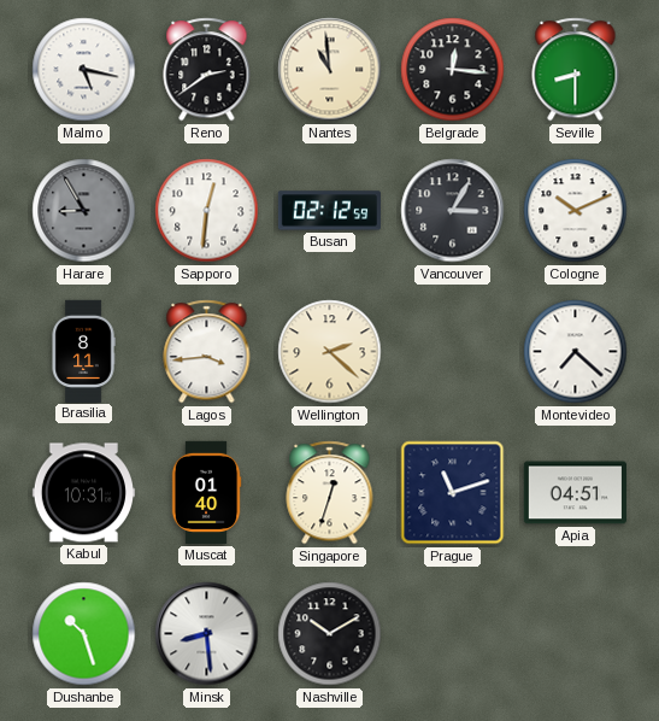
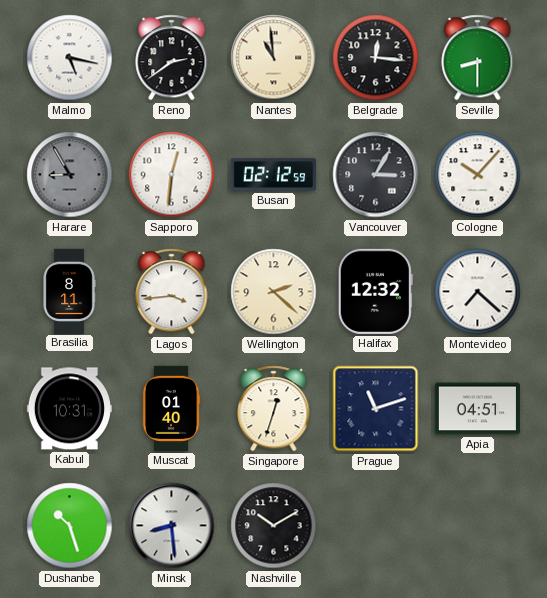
Cologne: 10:11 -> 10:07 (478, 175)
Halifax: none -> 12:32 (375, 291)
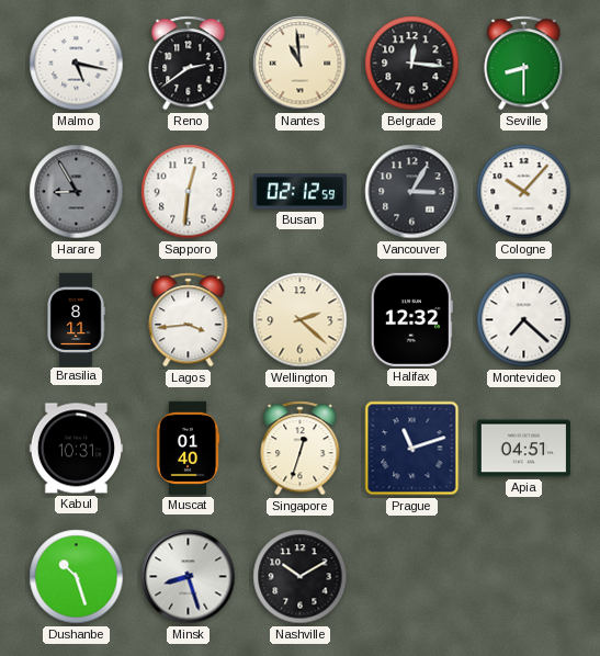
Minsk: 8:29 -> 8:27 (189, 577)
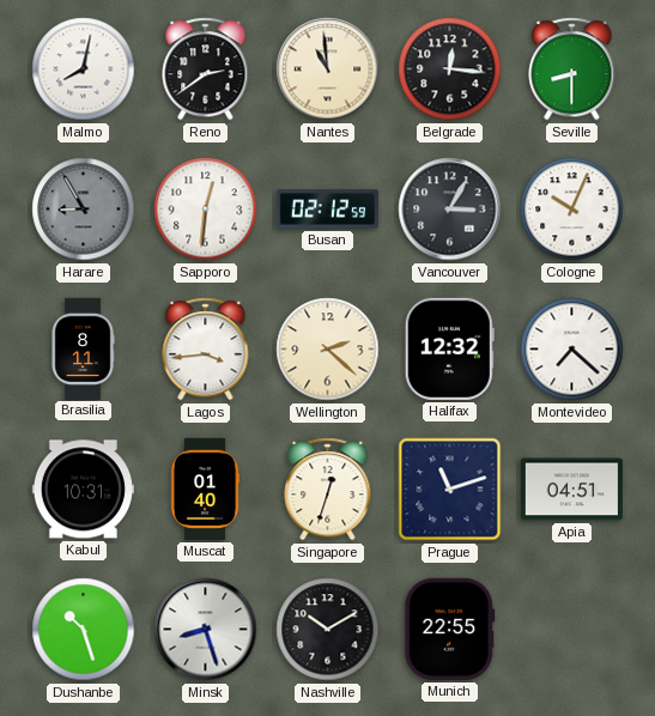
Malmo: 5:17 -> 8:02 (84, 69)
Cologne: 10:07 -> 10:04 (572, 210)
Munich: none -> 22:55 (450, 629)
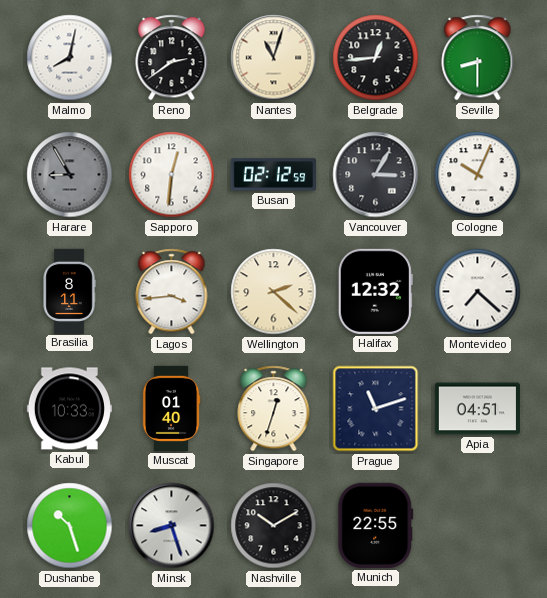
Nantes: 10:59 -> 11:03 (274, 58)
Belgrade: 12:16 -> 12:44 (376, 58)
Kabul: 10:31 -> 10:33 (69, 409)
